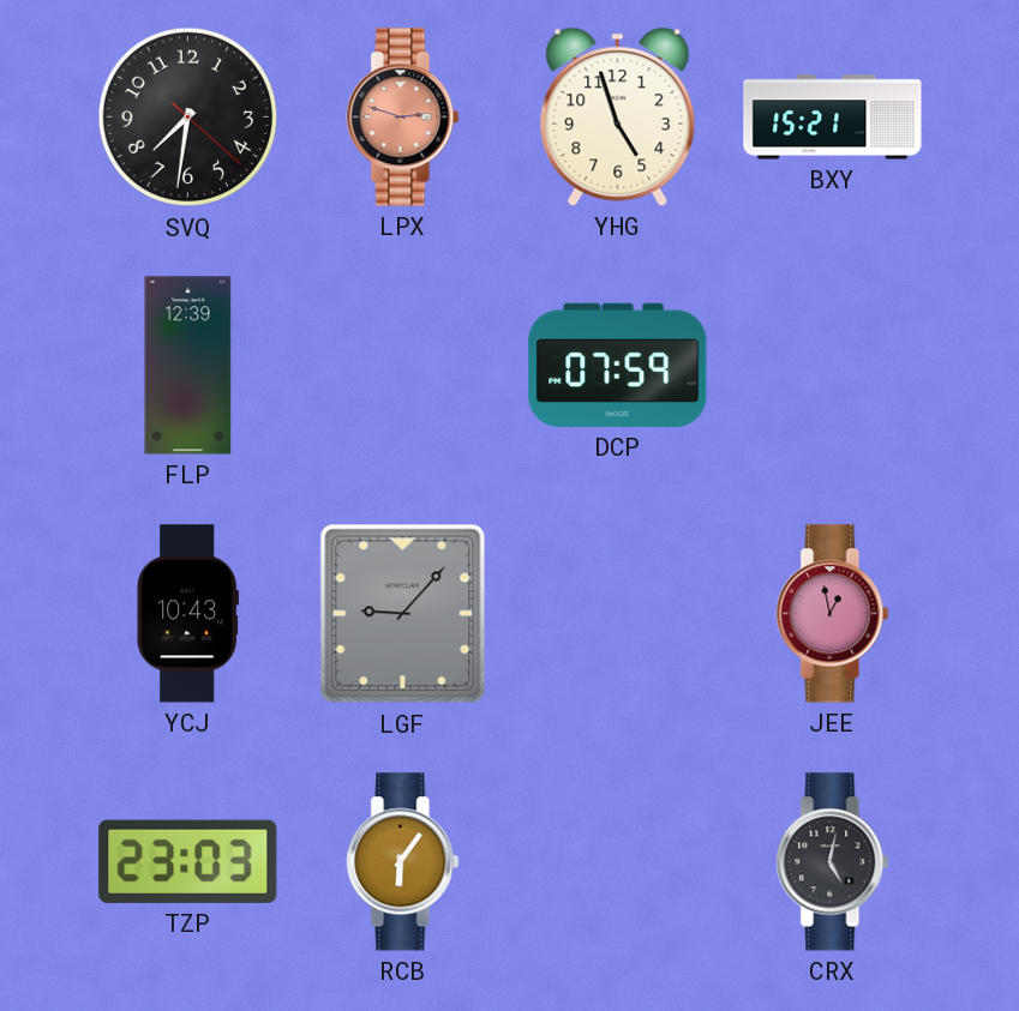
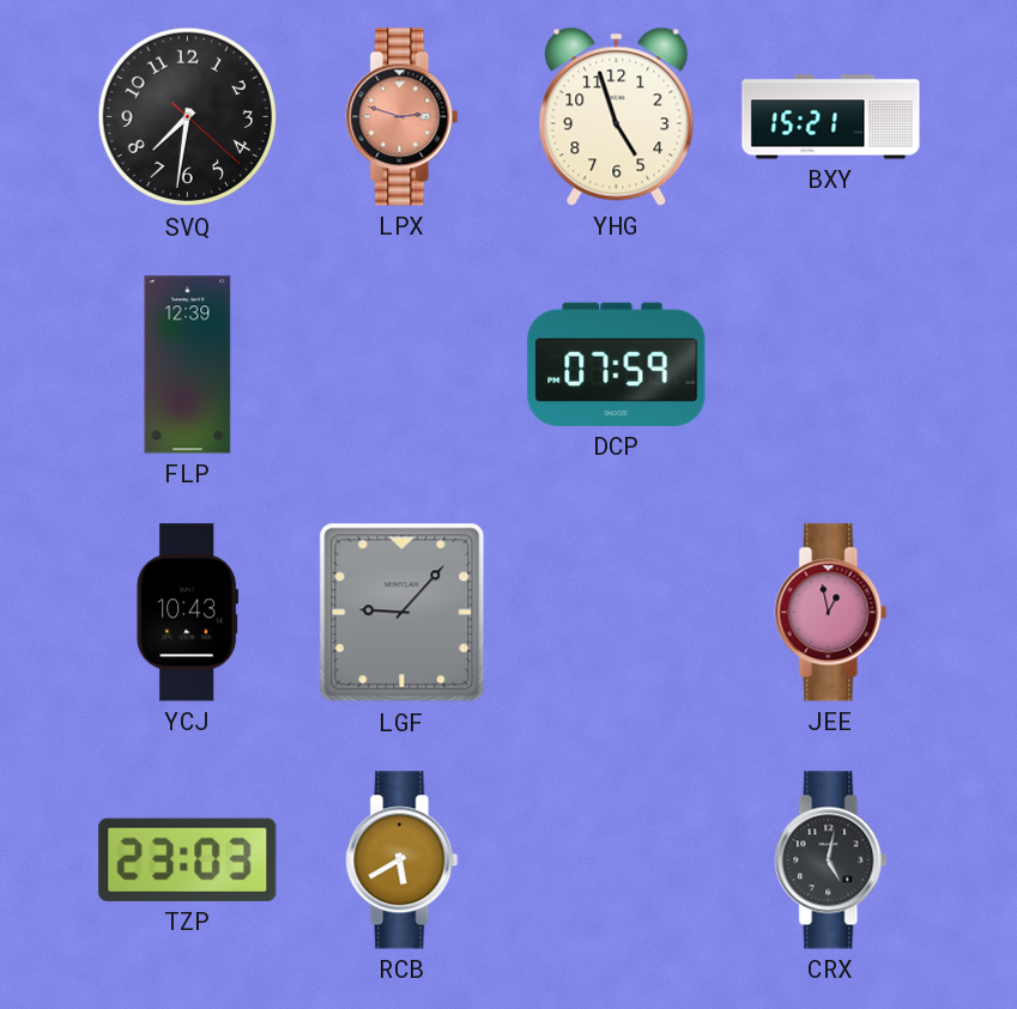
RCB: 6:06 -> 5:40 (402, 861)
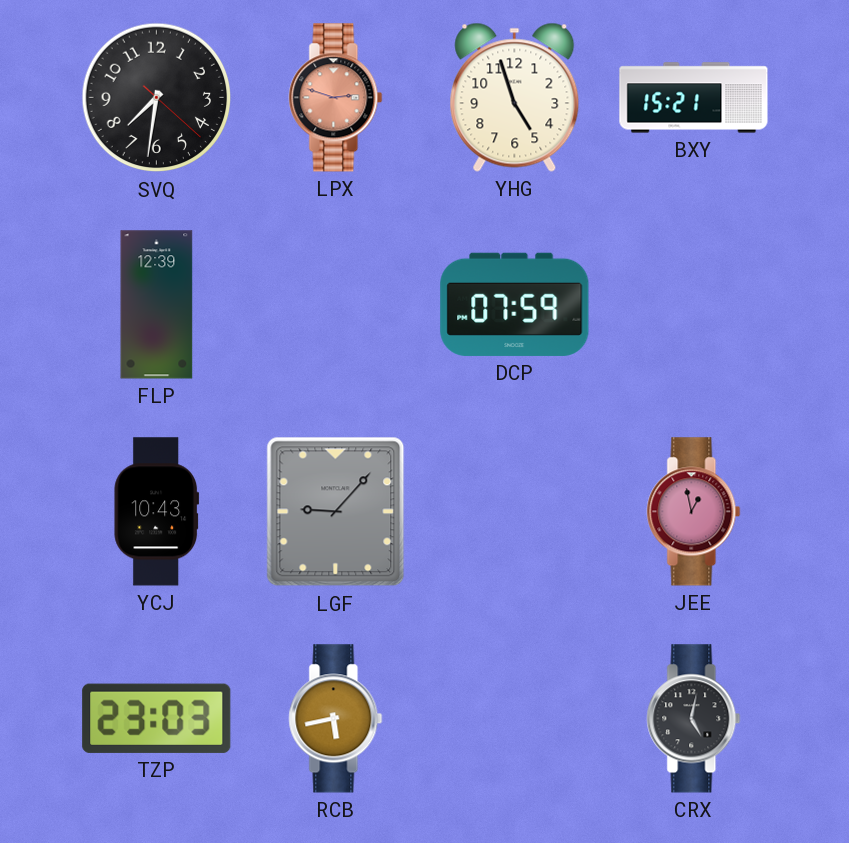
RCB: 5:40 -> 5:43 (336, 719)
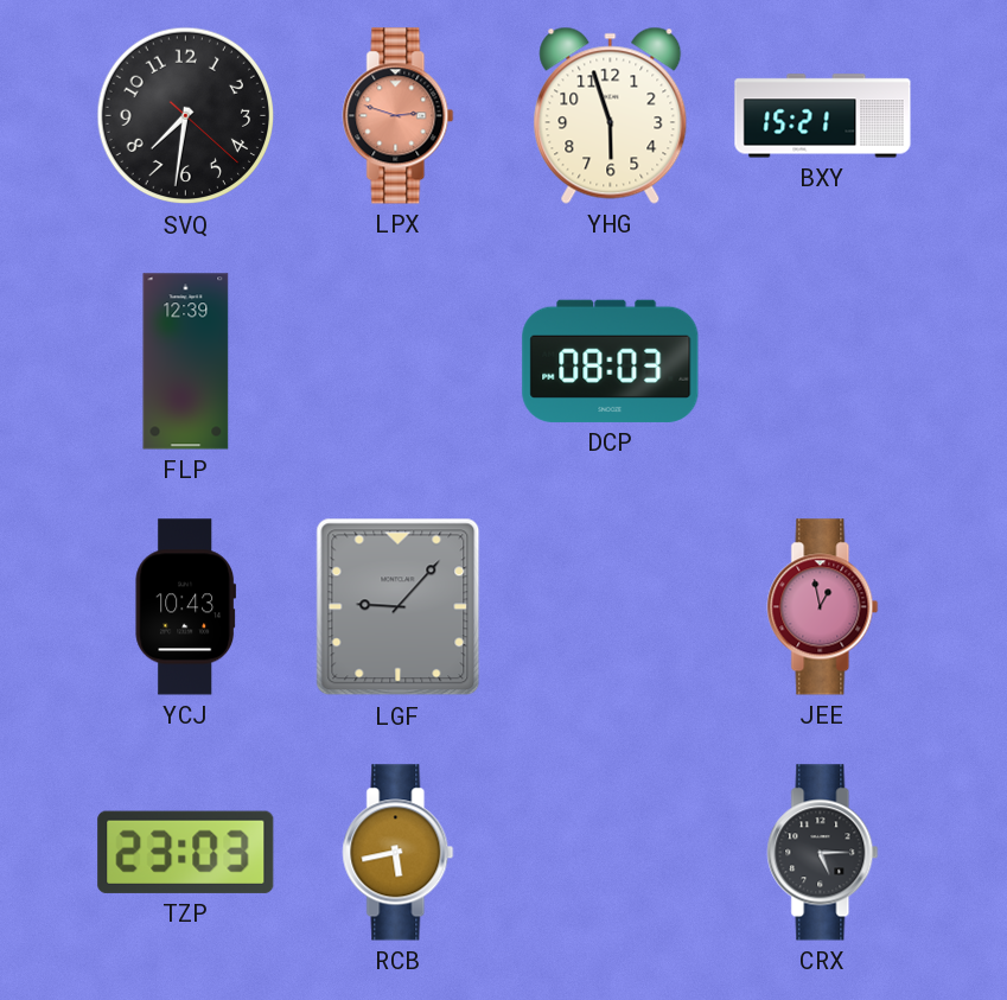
YHG: 4:57 -> 5:57 (611, 115)
DCP: 07:59 -> 08:03 (611, 361)
CRX: 5:02 -> 5:15 (823, 853)
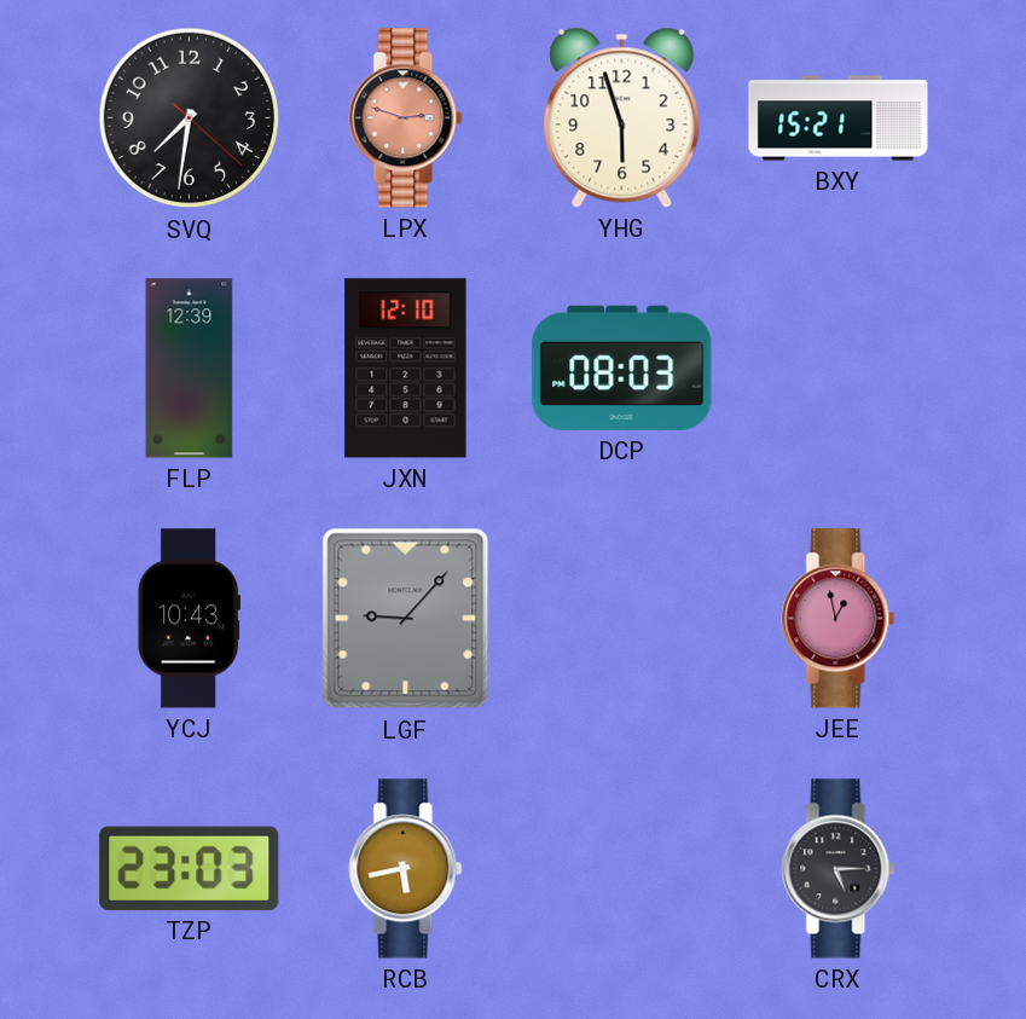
JXN: none -> 12:10 (406, 369)
